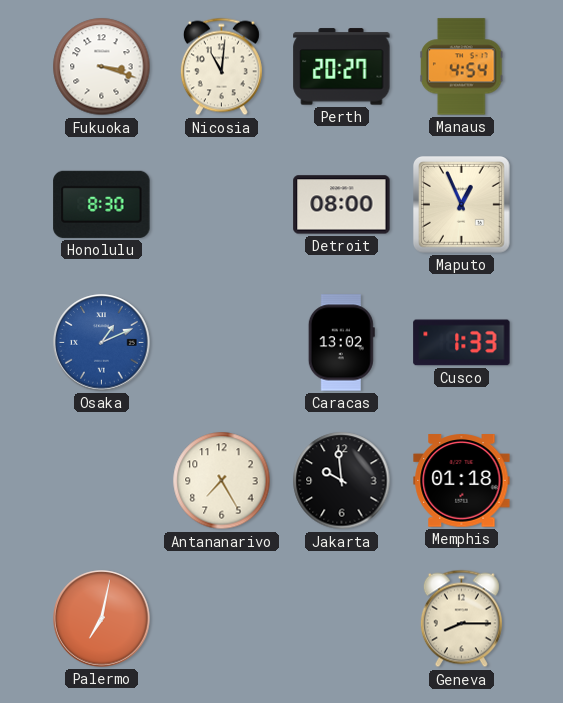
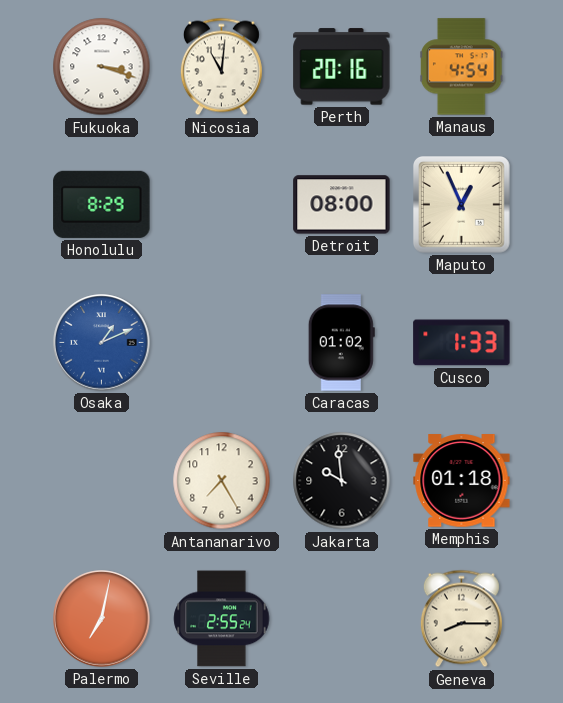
Perth: 20:27 -> 20:16 (342, 67)
Honolulu: 8:30 -> 8:29 (102, 204)
Caracas: 13:02 -> 01:02 (341, 343)
Seville: none -> 2:55 (222, 619)
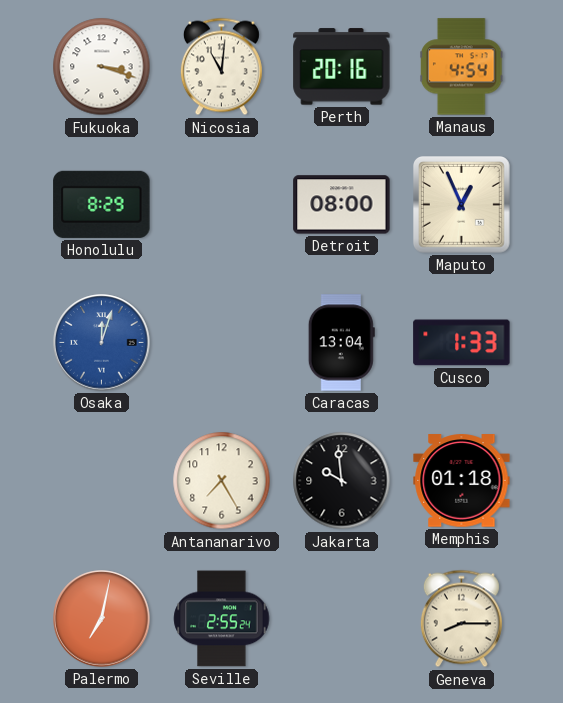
Osaka: 1:11 -> 12:03 (102, 343)
Caracas: 01:02 -> 13:04 (341, 343)
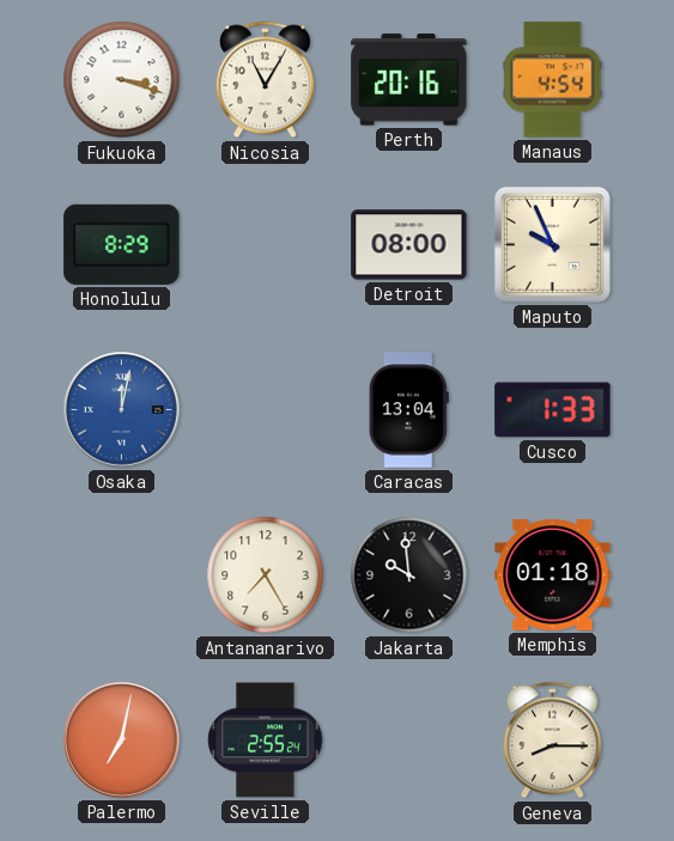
Nicosia: 11:01 -> 11:05 (265, 80)
Maputo: 12:56 -> 9:56 (553, 245)
Osaka: 12:03 -> 12:02 (122, 410)
